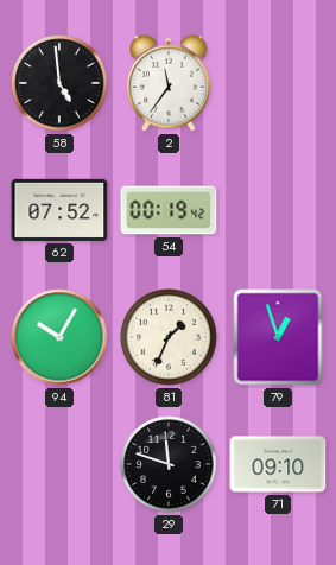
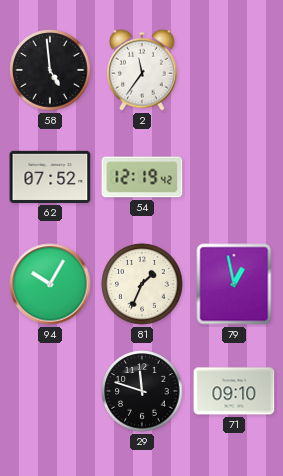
54: 00:19 -> 12:19 (142, 177)
79: 12:57 -> 12:58 (234, 284)
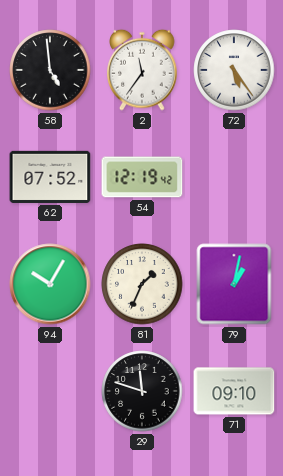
72: none -> 5:24 (234, 70)
79: 12:58 -> 1:02 (234, 284)
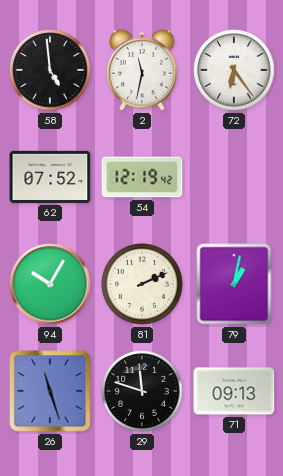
2: 11:36 -> 11:32 (142, 70)
72: 5:24 -> 6:24 (234, 70)
81: 1:34 -> 2:11 (142, 284)
26: none -> 11:27 (50, 391)
71: 09:10 -> 09:13 (234, 391)
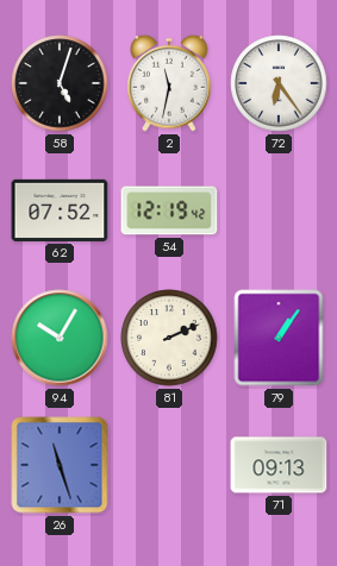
58: 4:59 -> 5:03 (60, 83)
79: 1:02 -> 1:06 (279, 338)
29: 11:48 -> none (142, 391)
